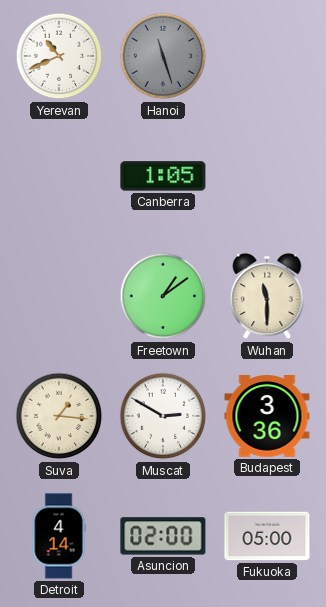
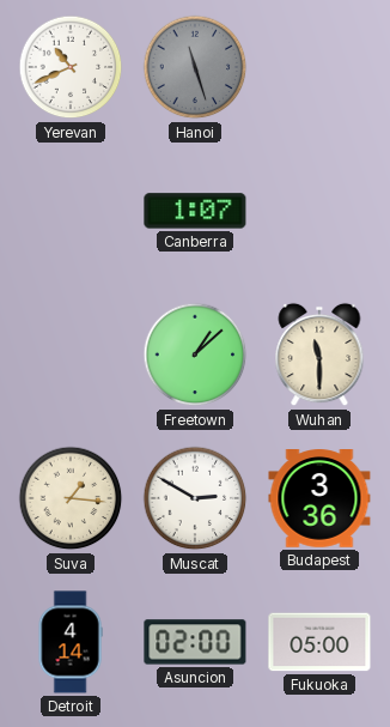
Canberra: 1:05 -> 1:07 (195, 211)
Freetown: 1:09 -> 1:08 (195, 355)
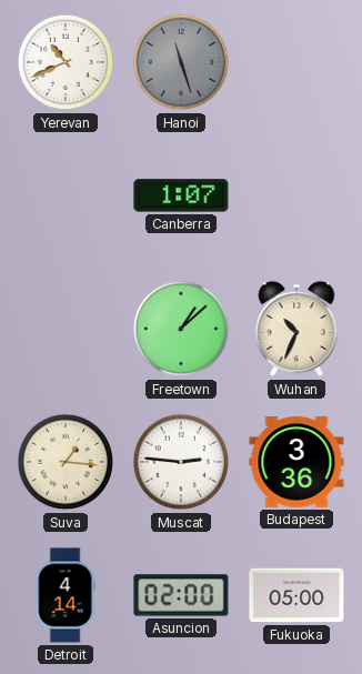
Wuhan: 11:30 -> 10:34 (296, 329)
Muscat: 2:50 -> 2:46 (181, 462)
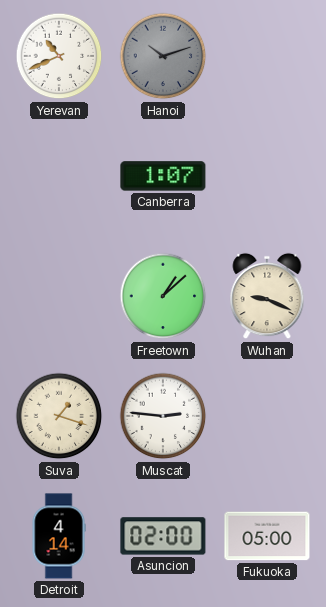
Hanoi: 11:27 -> 10:12 (163, 56)
Wuhan: 10:34 -> 9:19 (267, 296)
Suva: 1:16 -> 1:18 (59, 416)
Budapest: 3:36 -> none (296, 463)
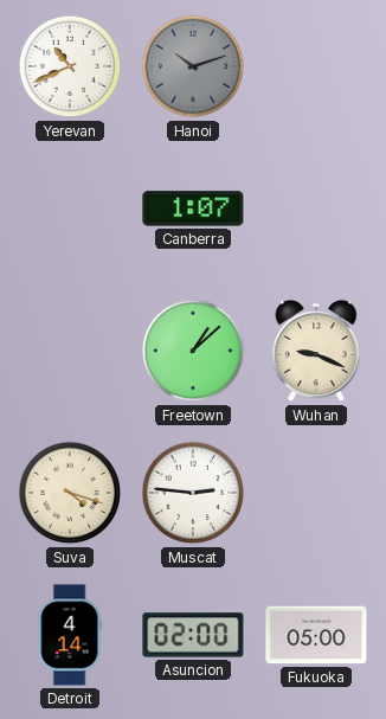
Suva: 1:18 -> 4:18 (70, 493)
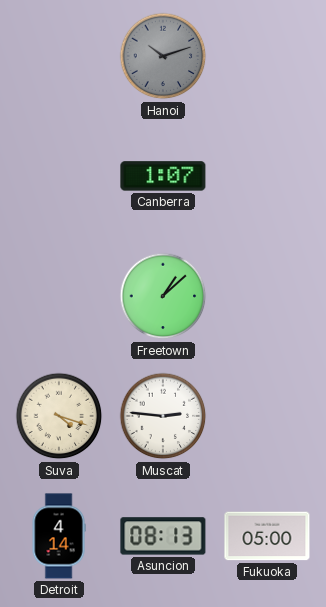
Yerevan: 10:41 -> none (70, 66)
Wuhan: 9:19 -> none (316, 351)
Asuncion: 02:00 -> 08:13 (163, 536)
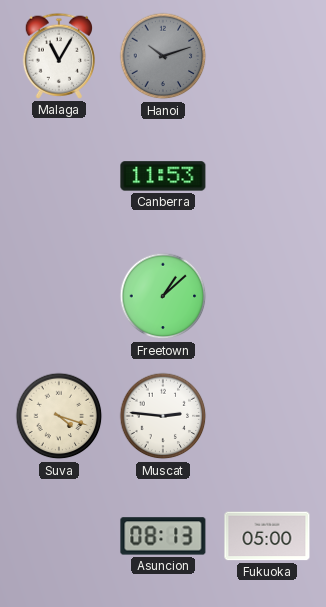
Malaga: none -> 11:05 (58, 56)
Canberra: 1:07 -> 11:53 (163, 176)
Detroit: 4:14 -> none (59, 536)
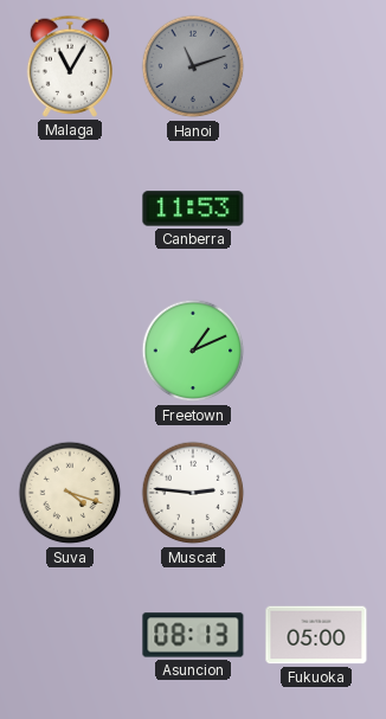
Hanoi: 10:12 -> 11:12 (193, 66)
Freetown: 1:08 -> 1:11 (193, 351)
